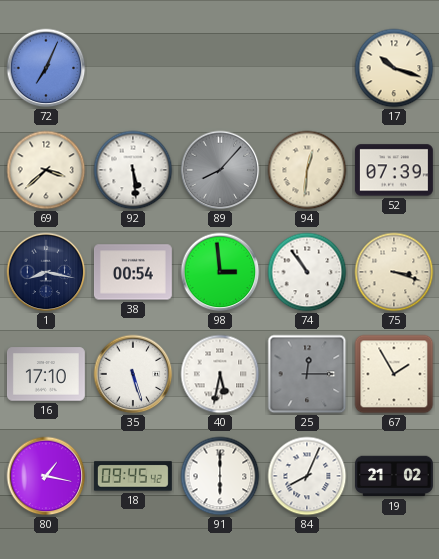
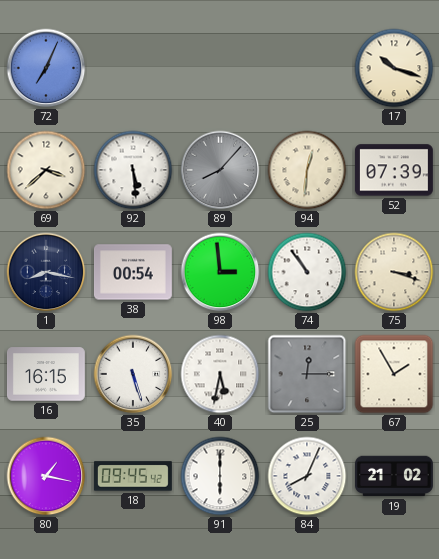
16: 17:10 -> 16:15 (46, 374)
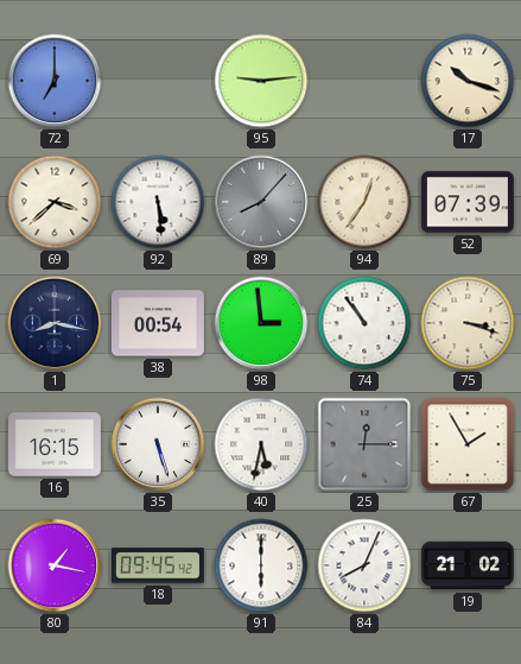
72: 7:04 -> 7:00 (55, 81)
95: none -> 9:14 (261, 81)
94: 12:31 -> 12:36 (364, 202)
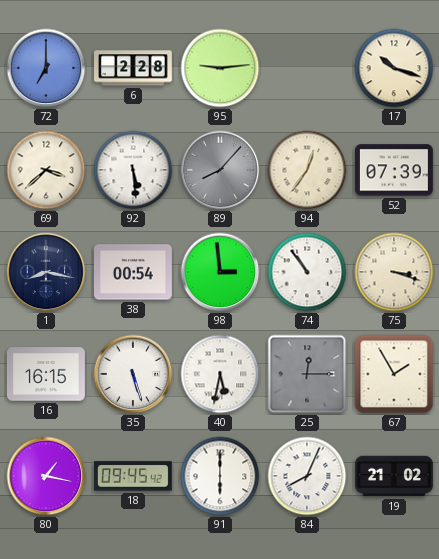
6: none -> 2:28 (134, 68)
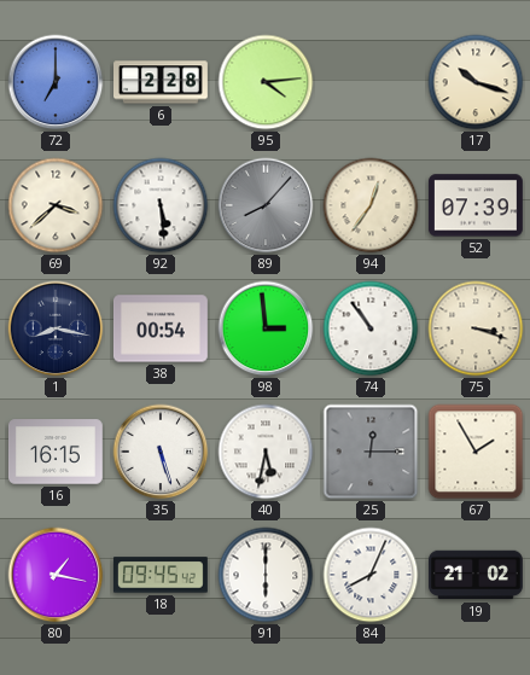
95: 9:14 -> 4:14 (266, 82)
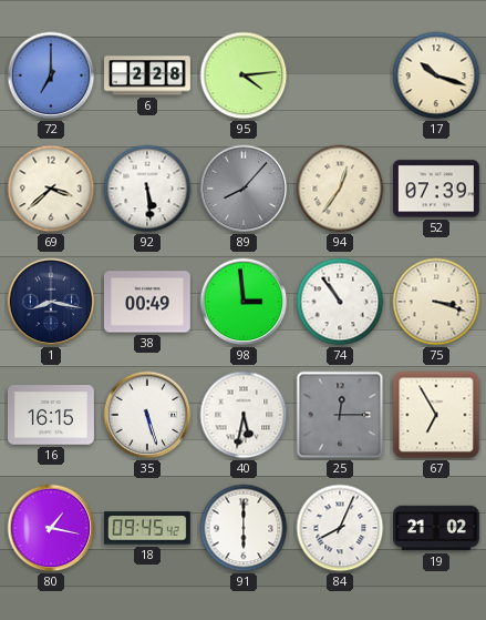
38: 00:54 -> 00:49 (147, 302)
67: 1:55 -> 6:55 (436, 415)
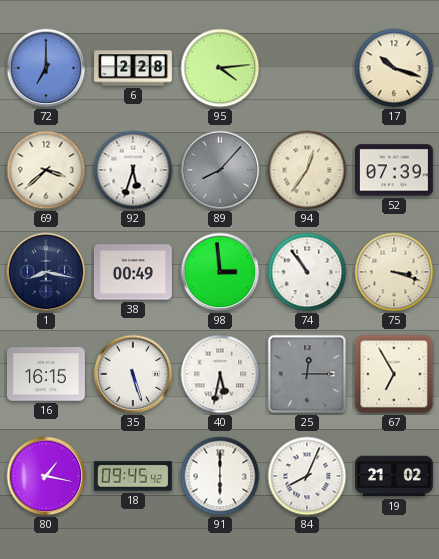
92: 5:29 -> 5:33 (133, 170)
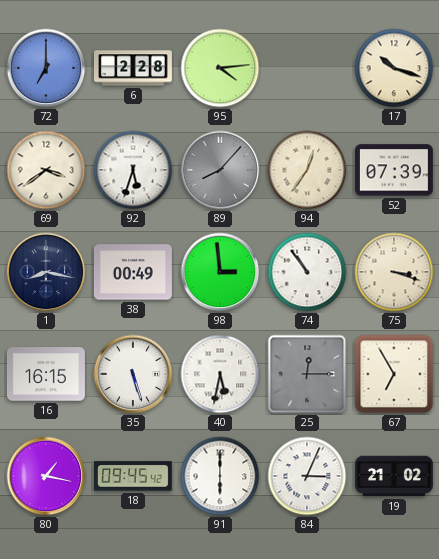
69: 3:38 -> 3:39 (46, 170)
84: 8:04 -> 3:04 (307, 476)
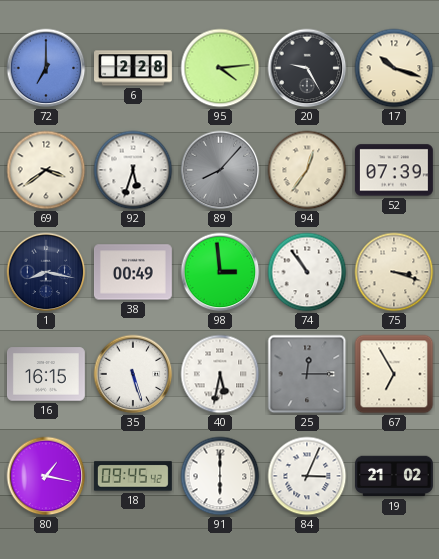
20: none -> 9:25 (307, 68)
